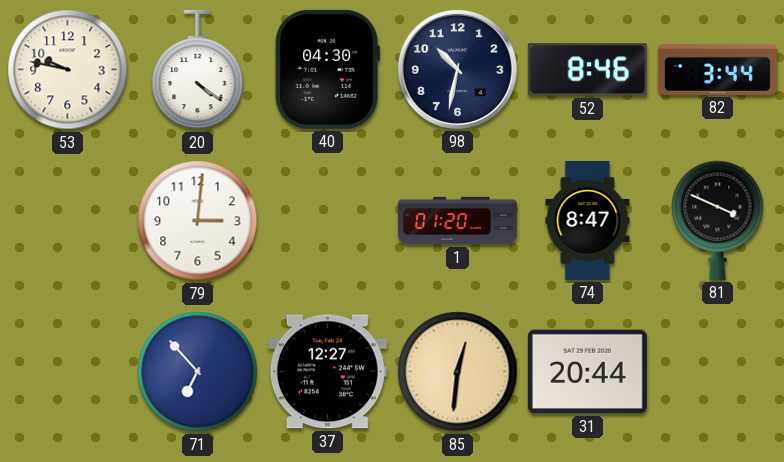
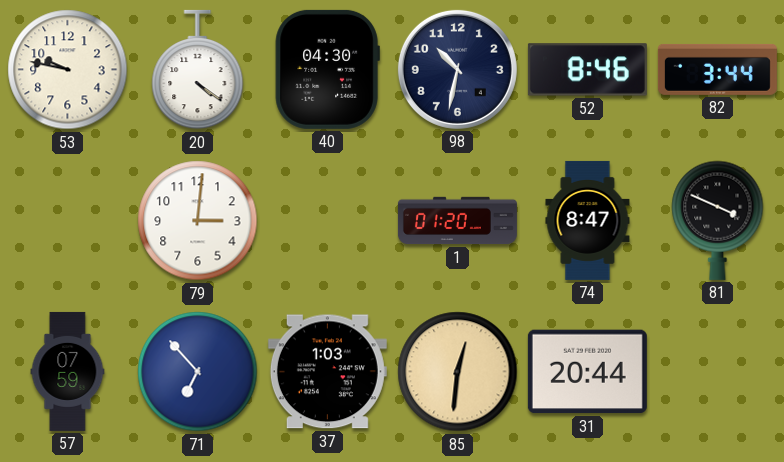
57: none -> 07:59 (68, 371)
37: 12:27 -> 1:03 (327, 372)
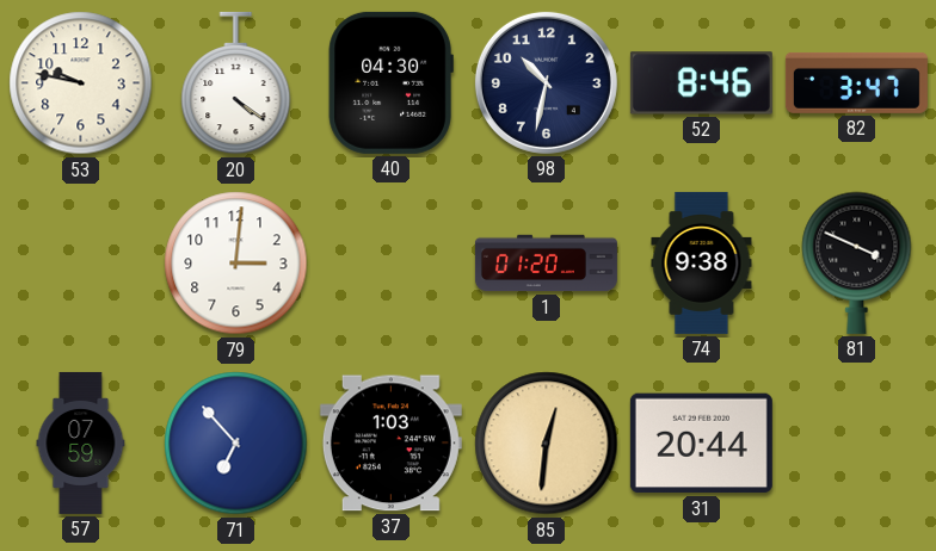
82: 3:44 -> 3:47 (856, 82)
74: 8:47 -> 9:38 (702, 262)
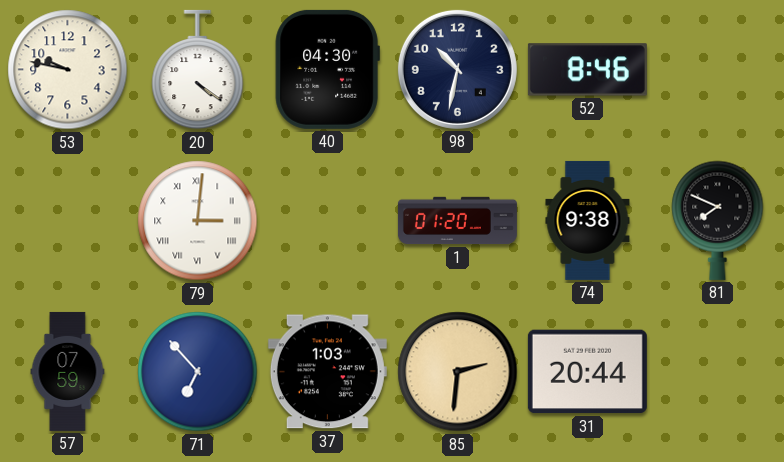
82: 3:47 -> none (856, 82)
79 numerals: Arabic -> Roman (198, 221)
81: 3:49 -> 7:49 (718, 220)
85: 12:31 -> 2:31 (458, 372)
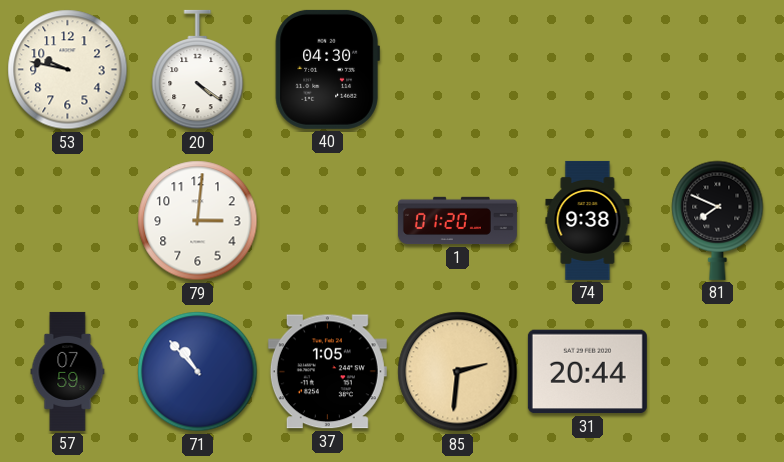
98: 10:32 -> none (457, 69)
52: 8:46 -> none (587, 70)
79 numerals: Roman -> Arabic (198, 221)
71: 6:53 -> 10:53 (198, 372)
37: 1:03 -> 1:05 (327, 372)
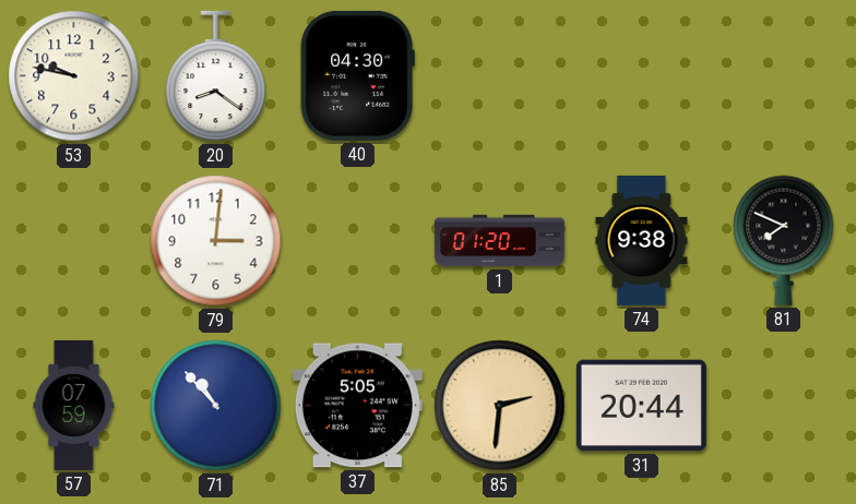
20: 4:21 -> 8:21 (216, 76)
37: 1:05 -> 5:05 (357, 406)
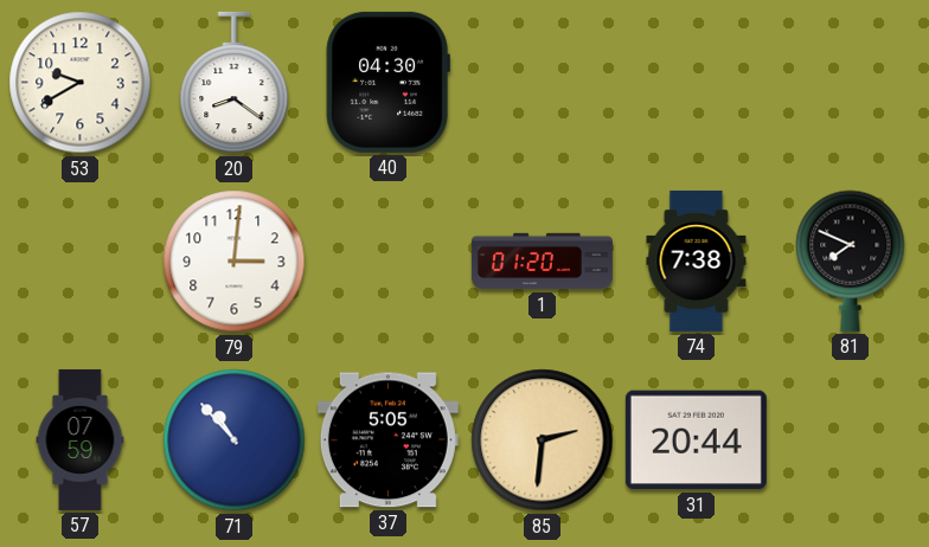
53: 9:47 -> 9:40 (81, 83)
74: 9:38 -> 7:38 (697, 260)
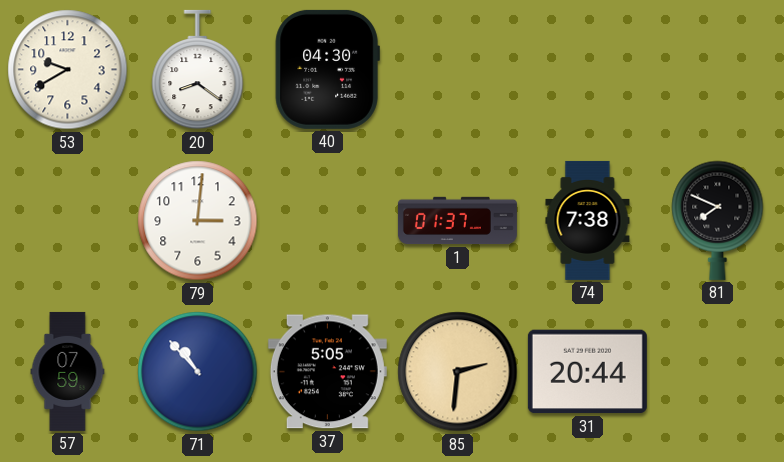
1: 01:20 -> 01:37 (457, 221)
